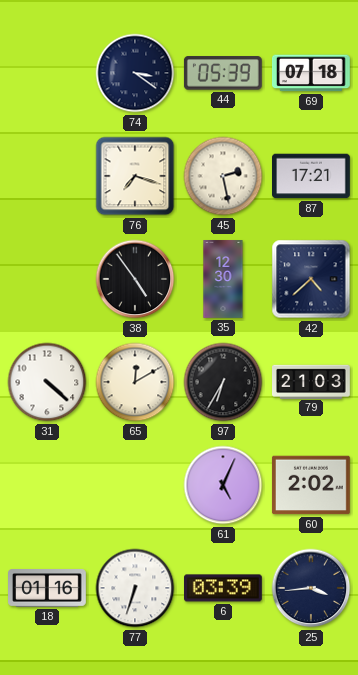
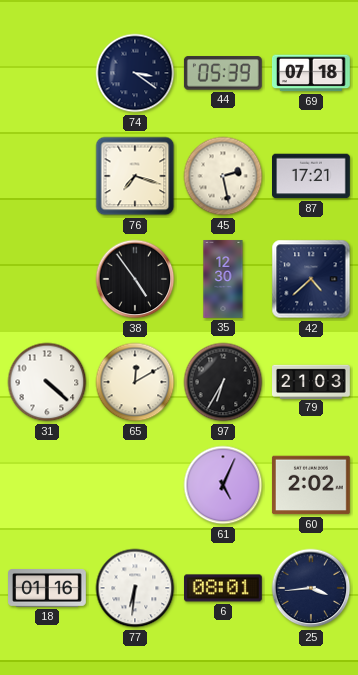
77: 6:33 -> 6:31 (135, 588)
6: 03:39 -> 08:01 (224, 588)
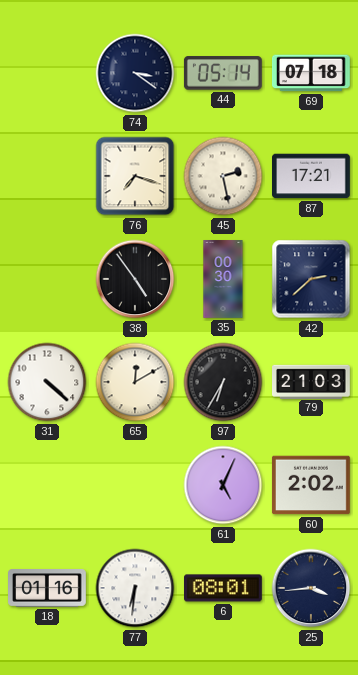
44: 05:39 -> 05:14 (223, 73)
35: 12:30 -> 00:30 (223, 279)
42: 4:38 -> 2:38 (311, 279)
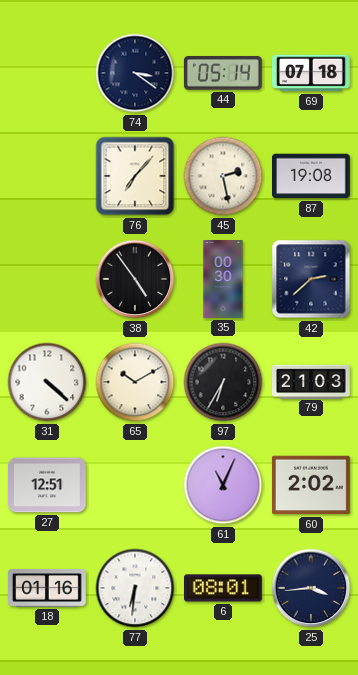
76: 7:18 -> 7:07 (135, 176)
87: 17:21 -> 19:08 (312, 176)
65: 12:10 -> 10:10 (135, 382)
27: none -> 12:51 (48, 485)
61: 5:04 -> 11:04 (223, 485)
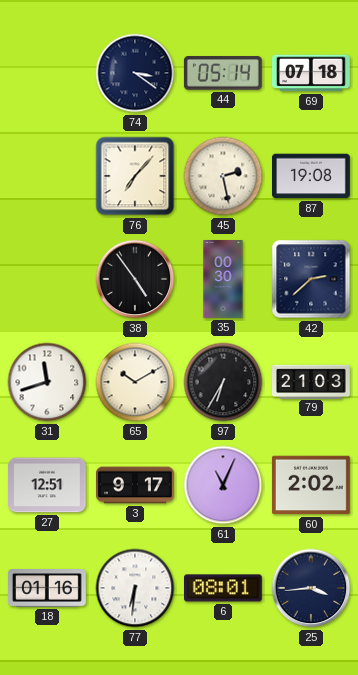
31: 4:22 -> 11:42 (47, 382)
3: none -> 9:17 (135, 485)
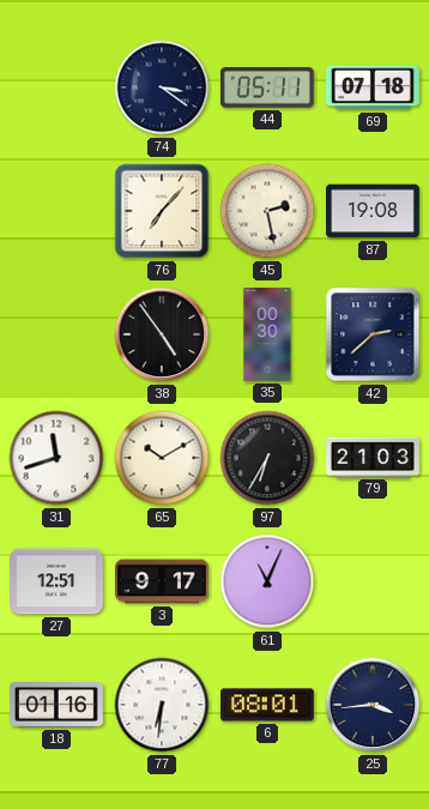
44: 05:14 -> 05:11 (267, 87)
60: 2:02 -> none (311, 485)
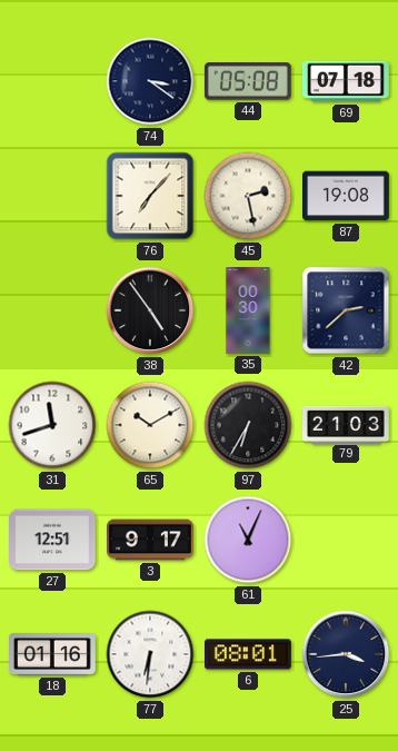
44: 05:11 -> 05:08 (248, 81)
